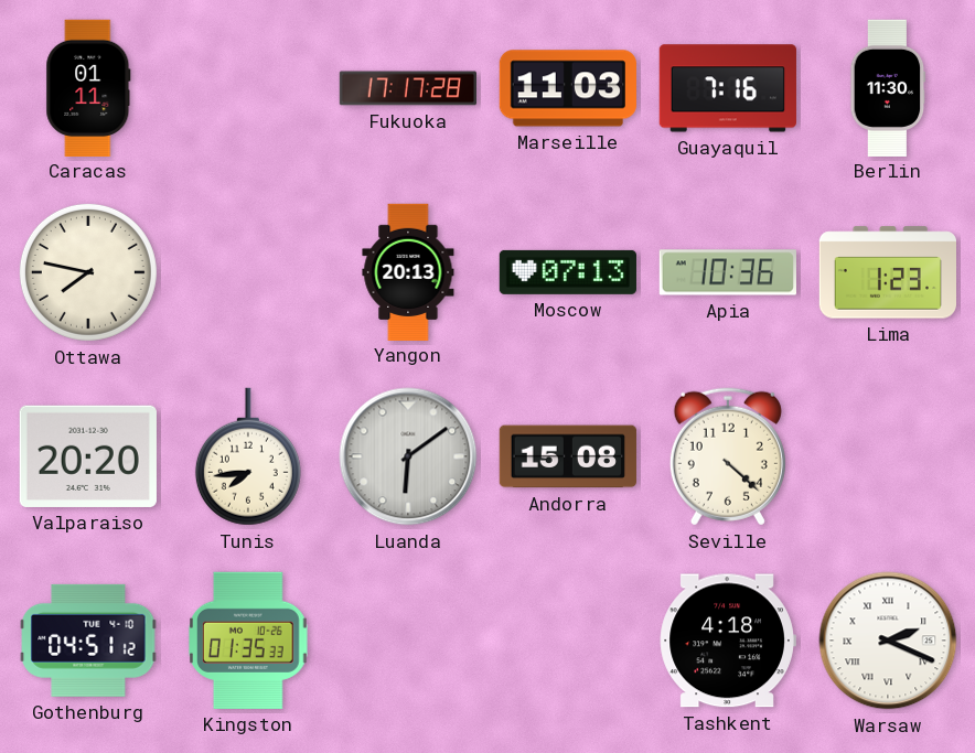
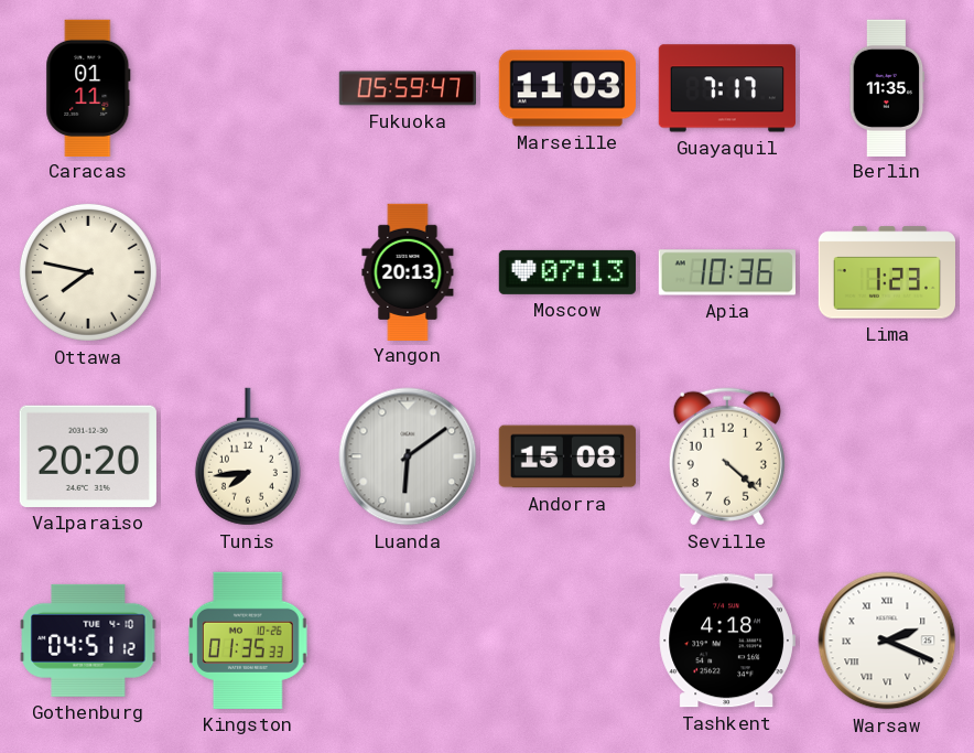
Fukuoka: 17:17 -> 05:59 (407, 88)
Guayaquil: 7:16 -> 7:17 (727, 88)
Berlin: 11:30 -> 11:35 (887, 87)
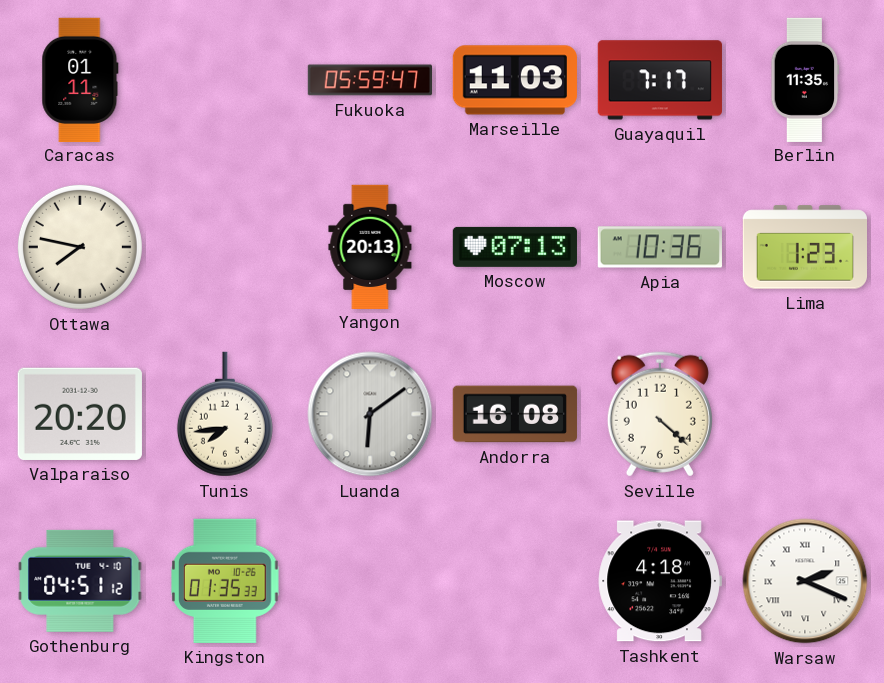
Andorra: 15:08 -> 16:08 (515, 414)
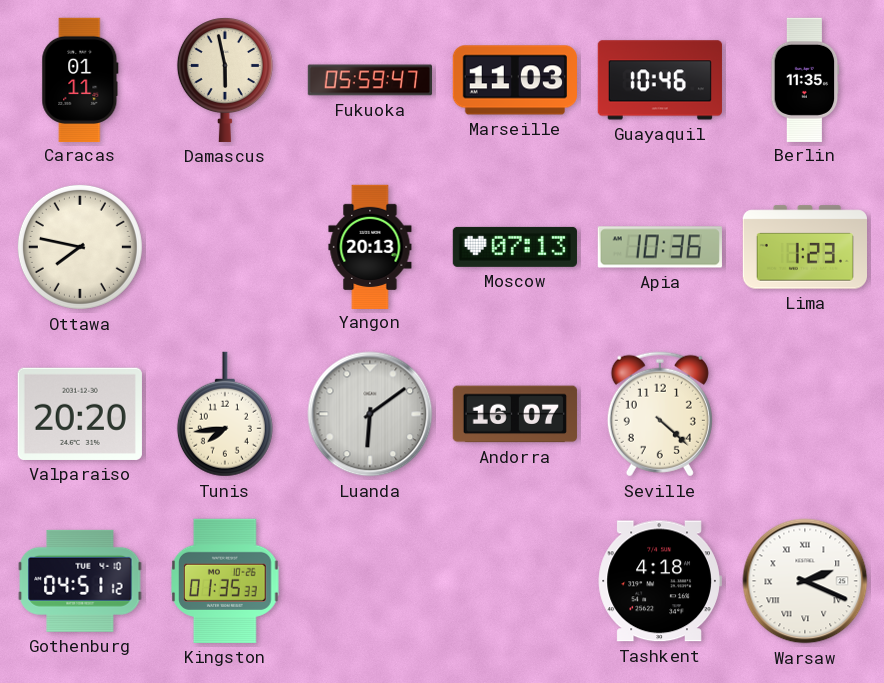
Damascus: none -> 5:58 (225, 80)
Guayaquil: 7:17 -> 10:46 (660, 80)
Andorra: 16:08 -> 16:07 (515, 414)
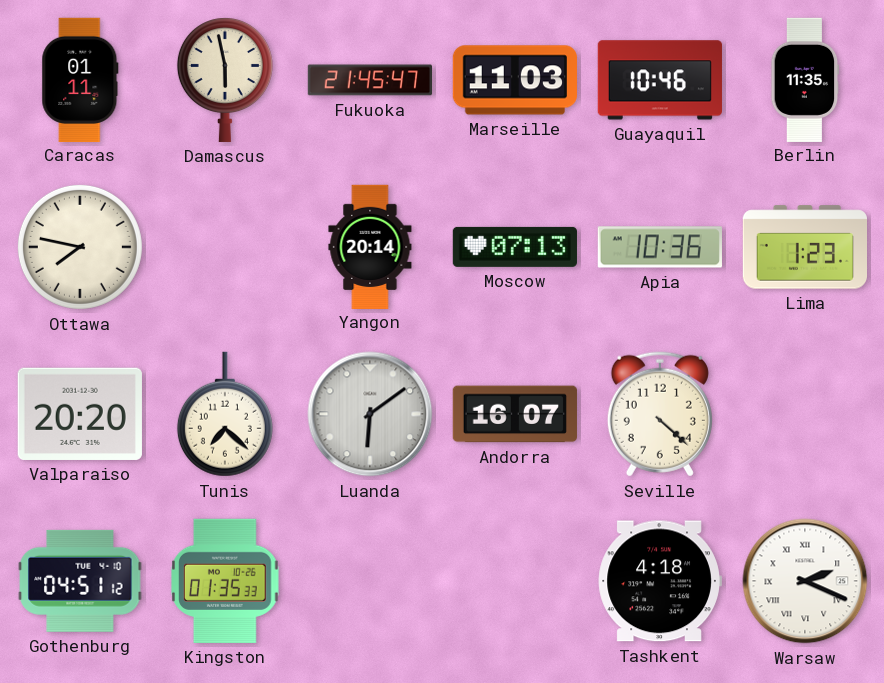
Fukuoka: 05:59 -> 21:45 (369, 80)
Yangon: 20:13 -> 20:14 (370, 246)
Tunis: 7:44 -> 7:22 (225, 414)
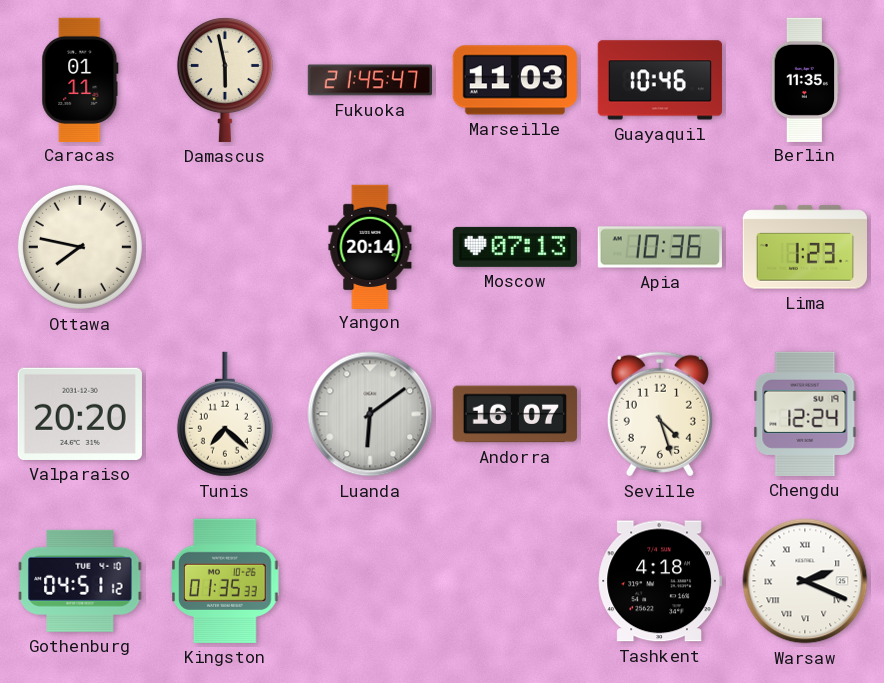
Seville: 4:22 -> 4:27 (660, 414)
Chengdu: none -> 12:24 (805, 414)
